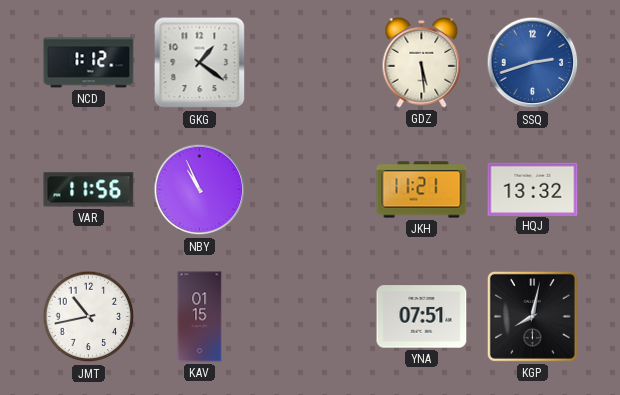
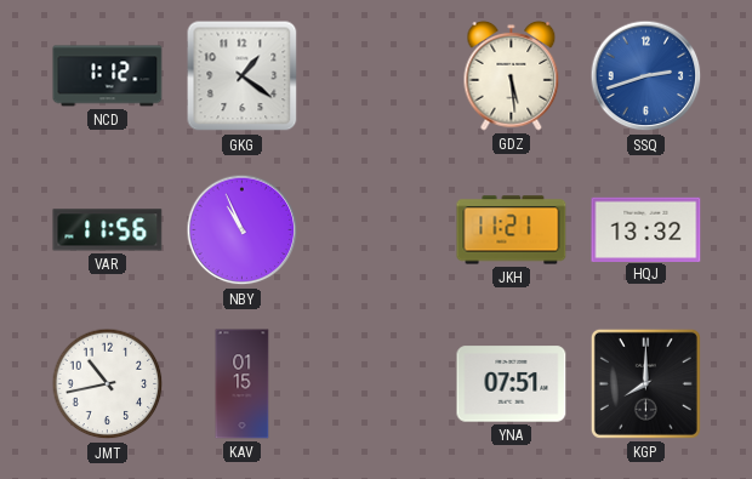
KGP: 8:02 -> 8:00 (645, 383)
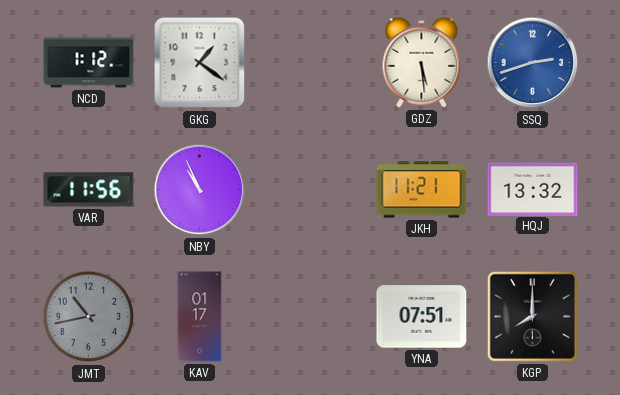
JMT dial: white -> grey (89, 317)
KAV: 01:15 -> 01:17 (200, 317)
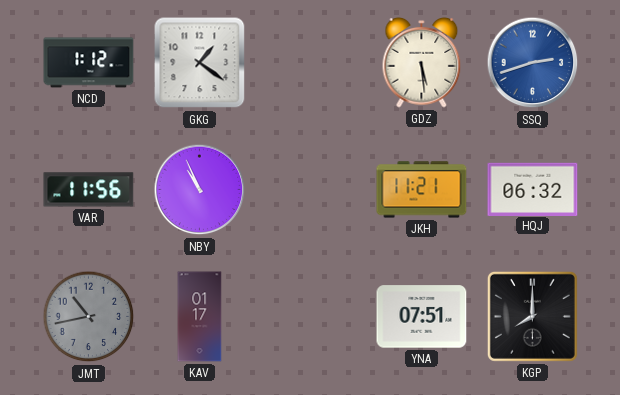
HQJ: 13:32 -> 06:32 (533, 189)
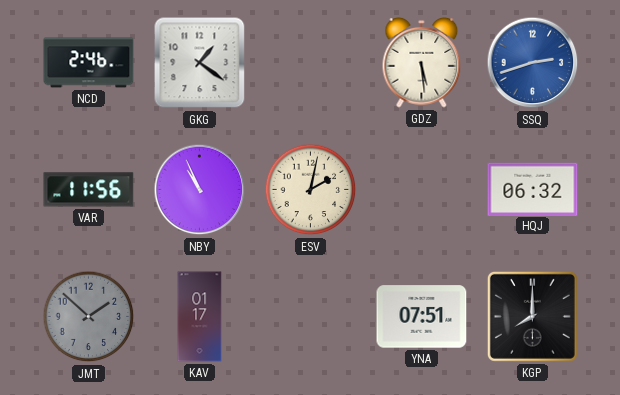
NCD: 1:12 -> 2:46 (89, 63)
ESV: none -> 2:02 (311, 190)
JKH: 11:21 -> none (422, 190)
JMT: 10:43 -> 1:52 (89, 317)
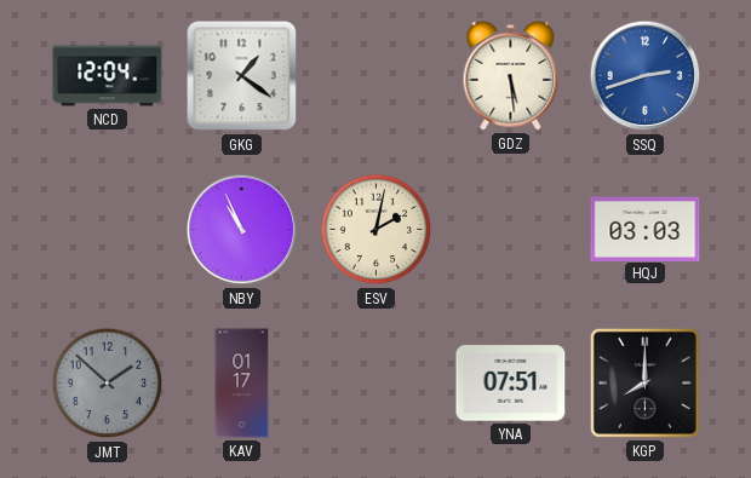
NCD: 2:46 -> 12:04 (108, 76)
VAR: 11:56 -> none (89, 190)
HQJ: 06:32 -> 03:03 (646, 229)
